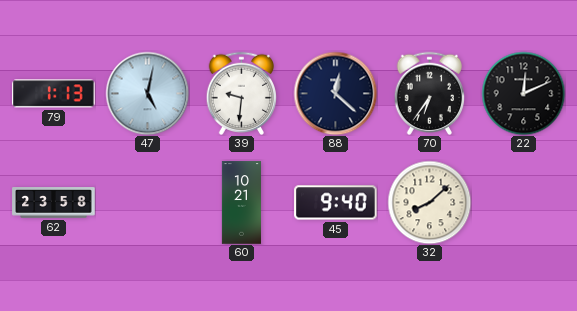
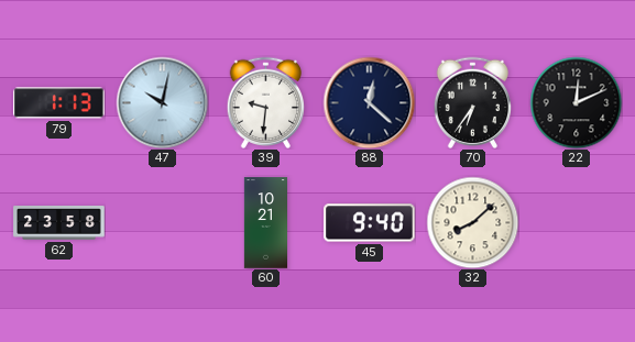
47: 5:02 -> 10:02 (162, 102)
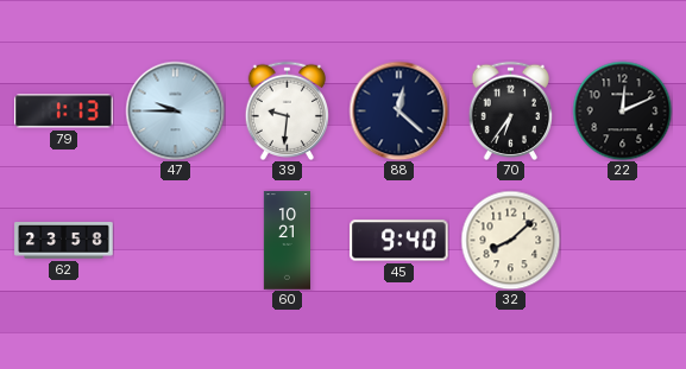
47: 10:02 -> 9:45 (175, 110)
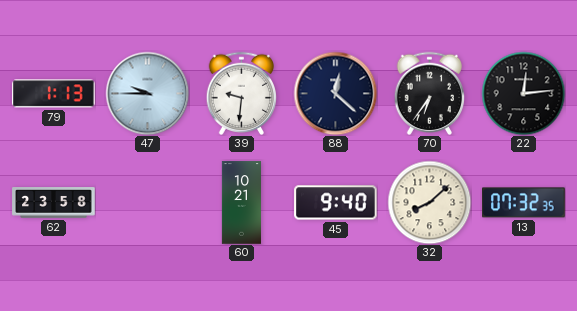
22: 12:11 -> 12:14 (523, 93)
13: none -> 07:32 (524, 203)
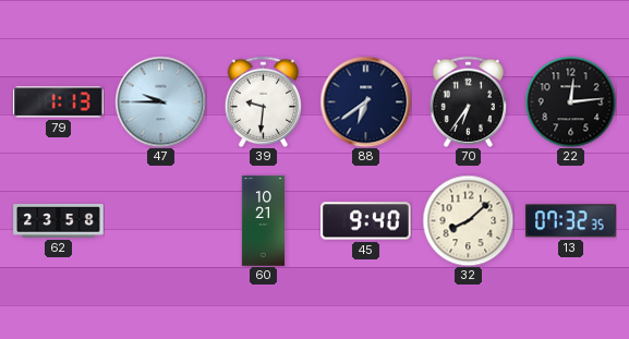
88: 12:22 -> 6:39 (365, 101)
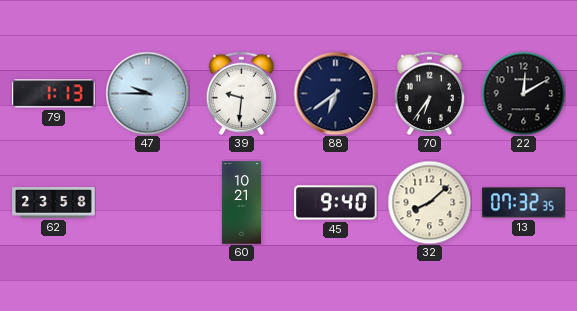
22: 12:14 -> 12:10 (523, 93)
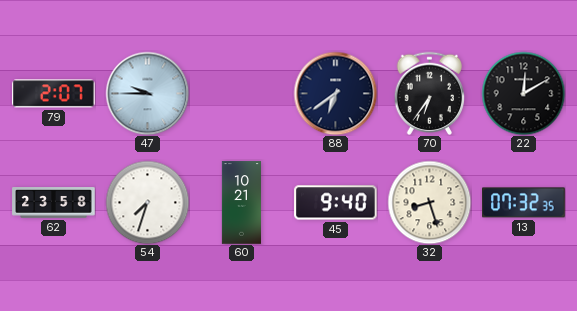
79: 1:13 -> 2:07 (54, 94)
39: 9:31 -> none (242, 93)
54: none -> 7:33 (147, 202)
32: 8:08 -> 8:27 (429, 202)
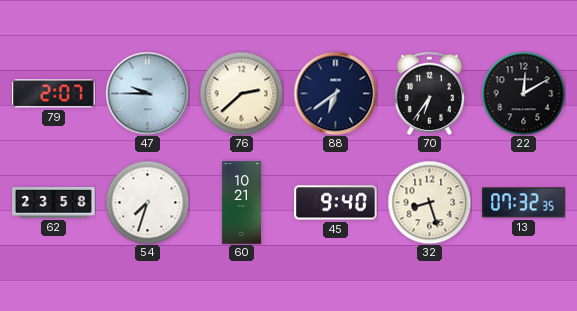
76: none -> 2:38 (241, 93)
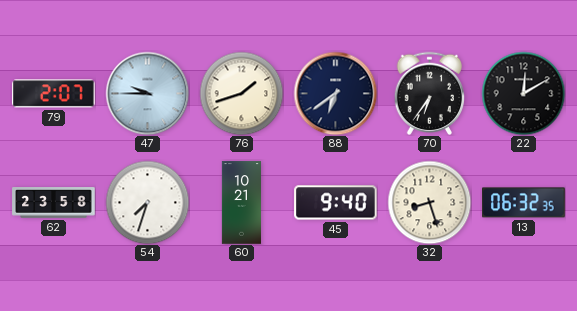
76: 2:38 -> 1:42 (241, 93)
13: 07:32 -> 06:32 (524, 203)
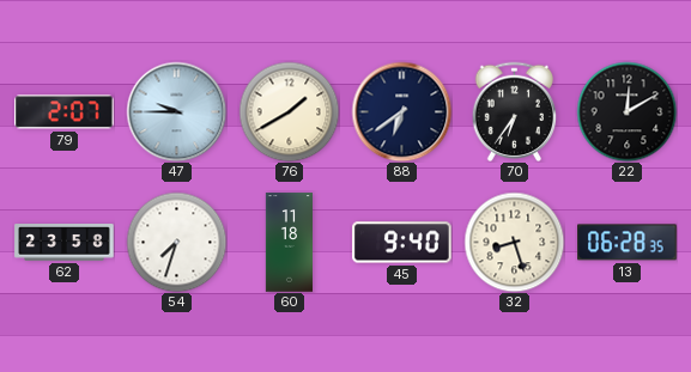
76: 1:42 -> 1:40 (289, 111)
60: 10:21 -> 11:18 (289, 243)
13: 06:32 -> 06:28 (628, 243)
